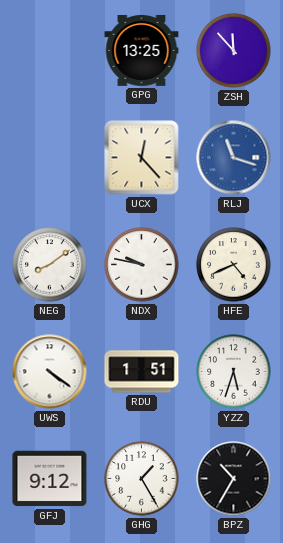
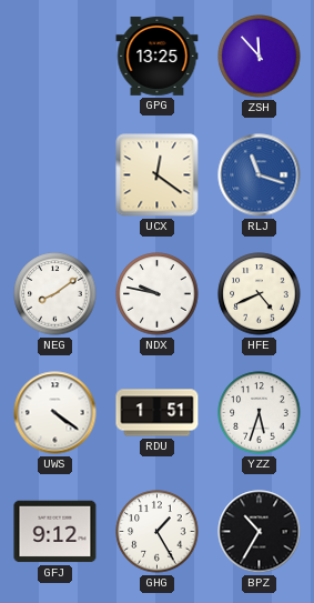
UCX: 12:23 -> 12:21 (158, 175)
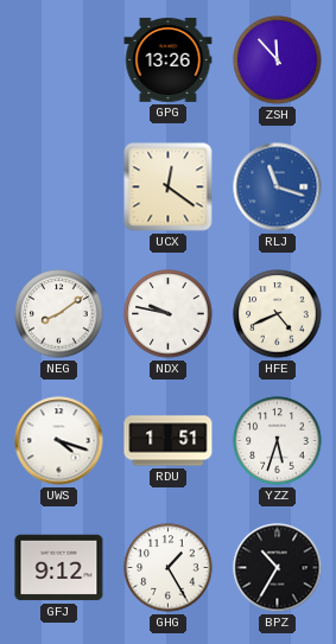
GPG: 13:25 -> 13:26 (169, 59)
UWS: 4:21 -> 4:18 (59, 441)
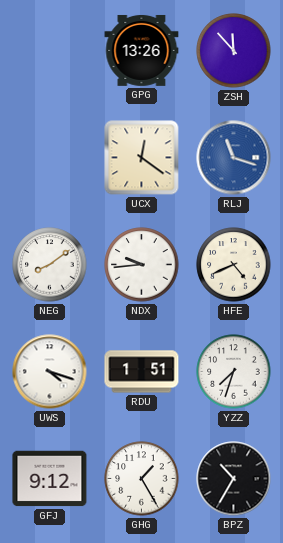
NDX: 9:47 -> 9:44 (142, 265)
YZZ: 5:33 -> 7:33 (234, 372)
